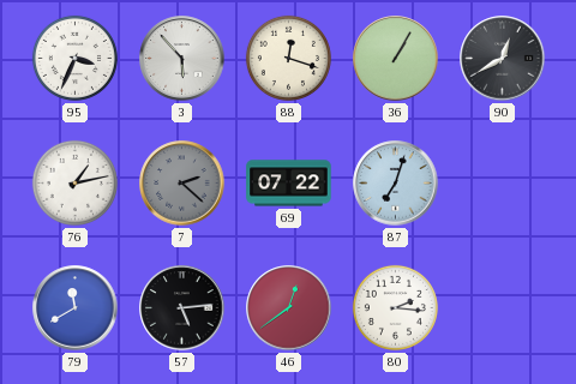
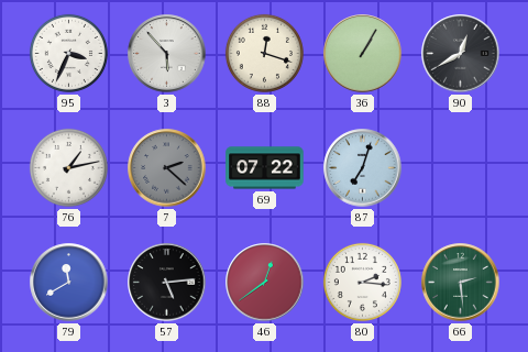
66: none -> 2:29 (461, 283)
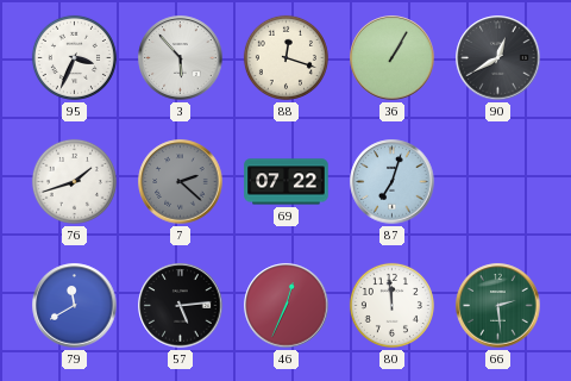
76: 1:13 -> 1:42 (74, 181)
46: 12:39 -> 12:34 (287, 306)
80: 2:16 -> 11:59 (391, 305)
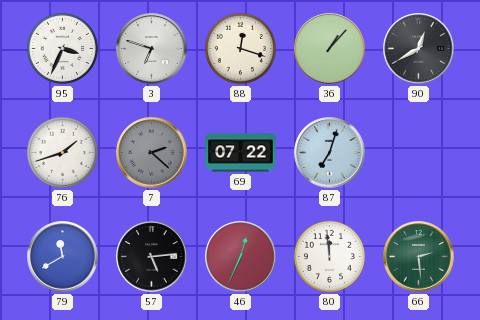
3: 5:53 -> 6:48 (152, 49)
36: 1:05 -> 1:07 (330, 49)
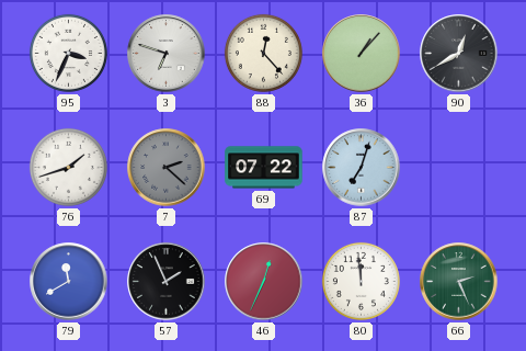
88: 12:18 -> 12:23 (263, 53)
57: 5:14 -> 1:56 (167, 282)
66: 2:29 -> 2:26 (459, 282)
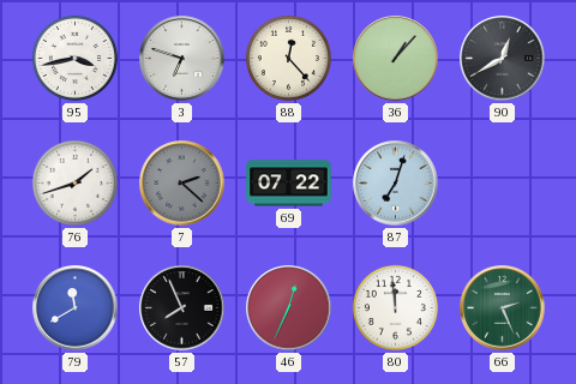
95: 3:34 -> 3:43 (74, 58)
57: 1:56 -> 7:56 (182, 308)
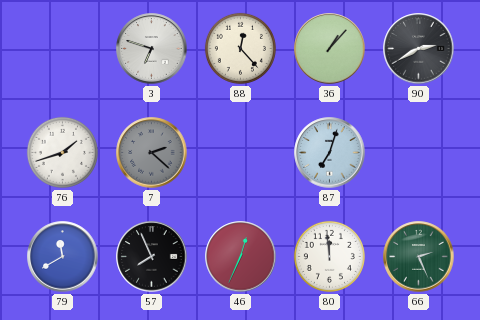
95: 3:43 -> none (74, 58)
90: 12:40 -> 2:40 (419, 49)
69: 07:22 -> none (289, 184)
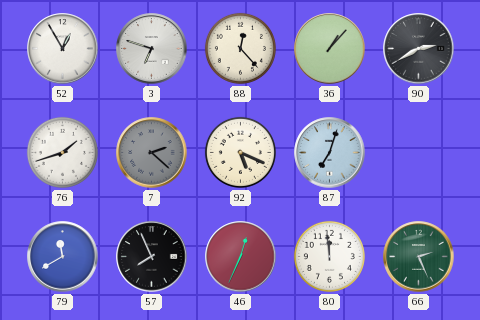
52: none -> 12:55 (63, 49)
92: none -> 5:19 (240, 152)
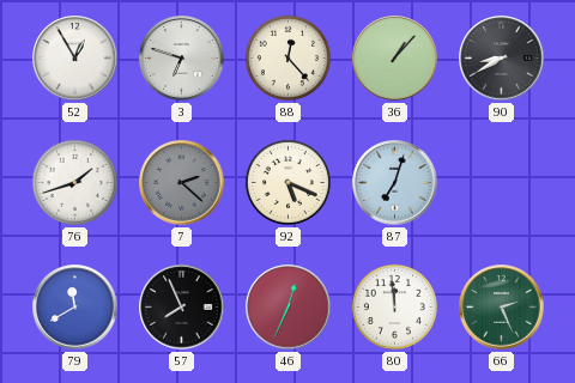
90: 2:40 -> 8:40 (502, 59)
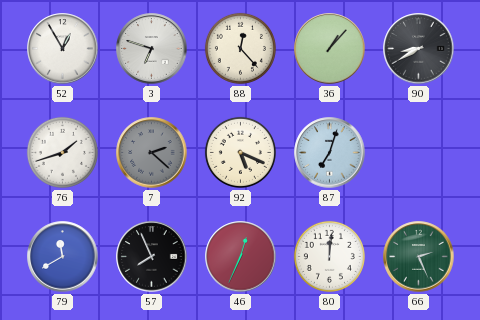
80: 11:59 -> 12:01 (329, 256)
